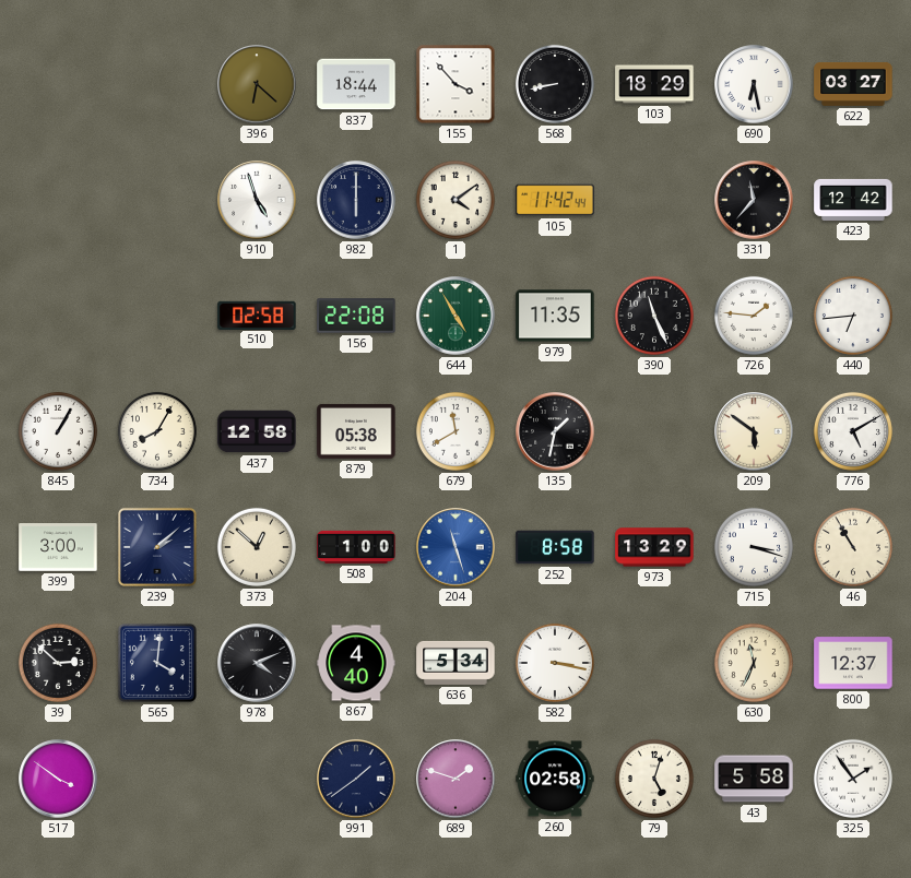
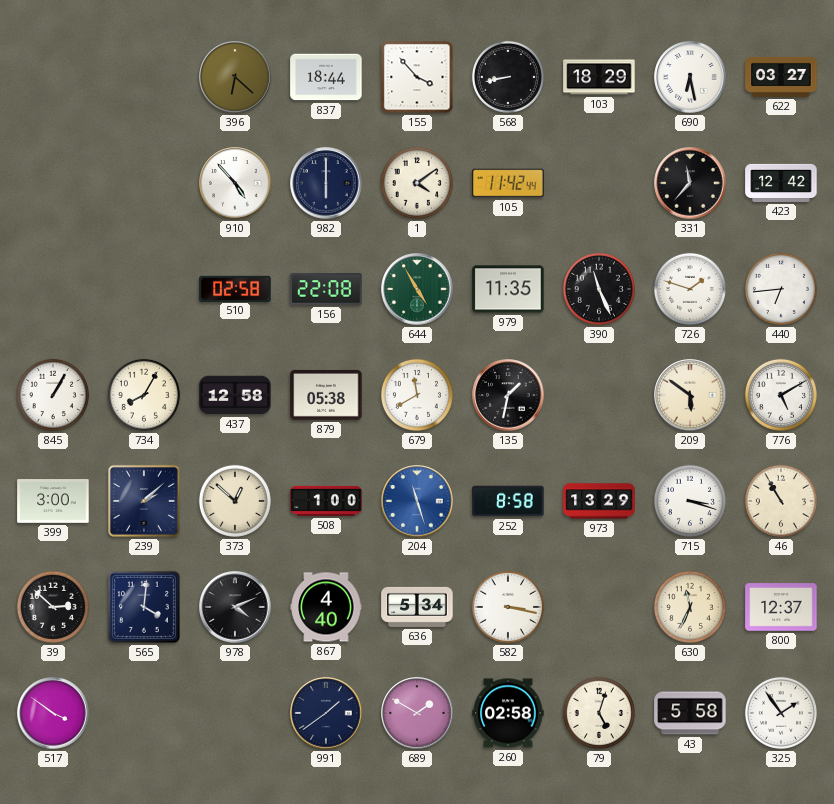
910: 4:57 -> 4:53 (235, 183)
726: 1:46 -> 1:48 (690, 289)
689: 1:48 -> 1:50 (417, 713)
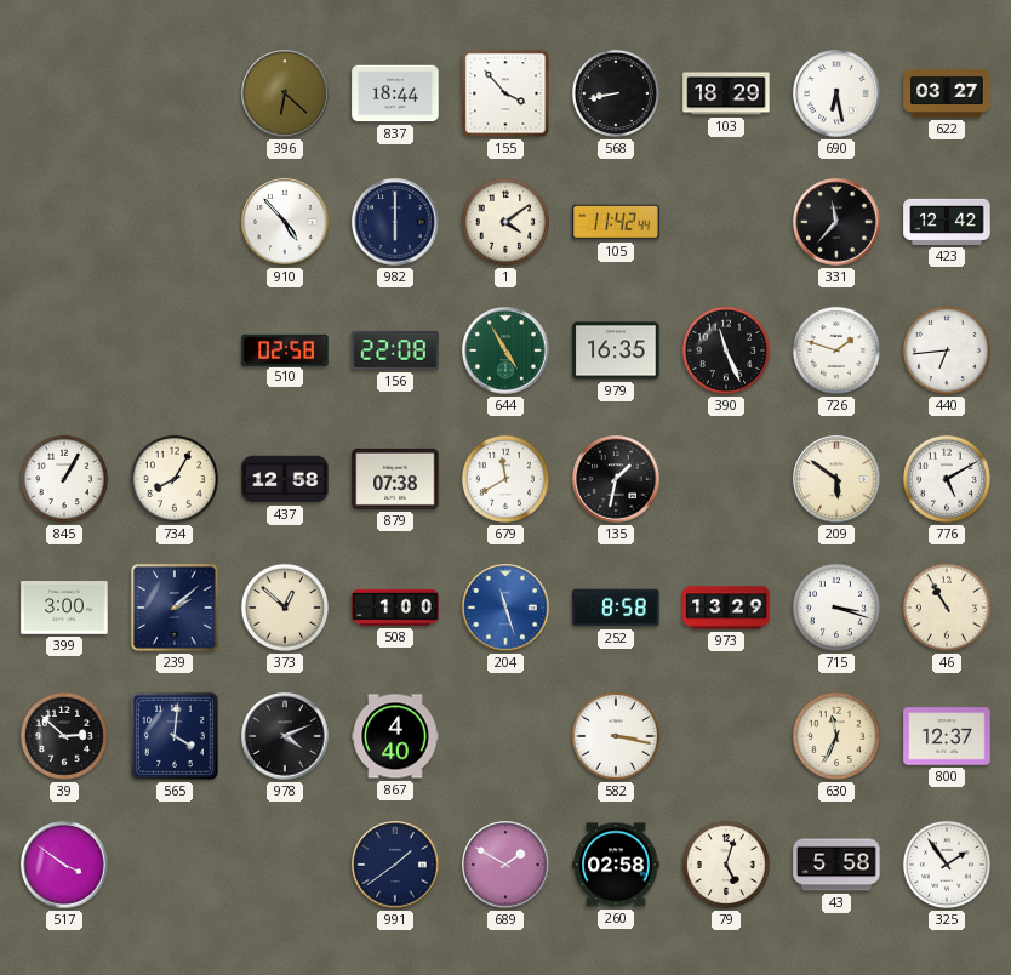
979: 11:35 -> 16:35 (616, 350)
879: 05:38 -> 07:38 (395, 479)
636: 5:34 -> none (417, 607)
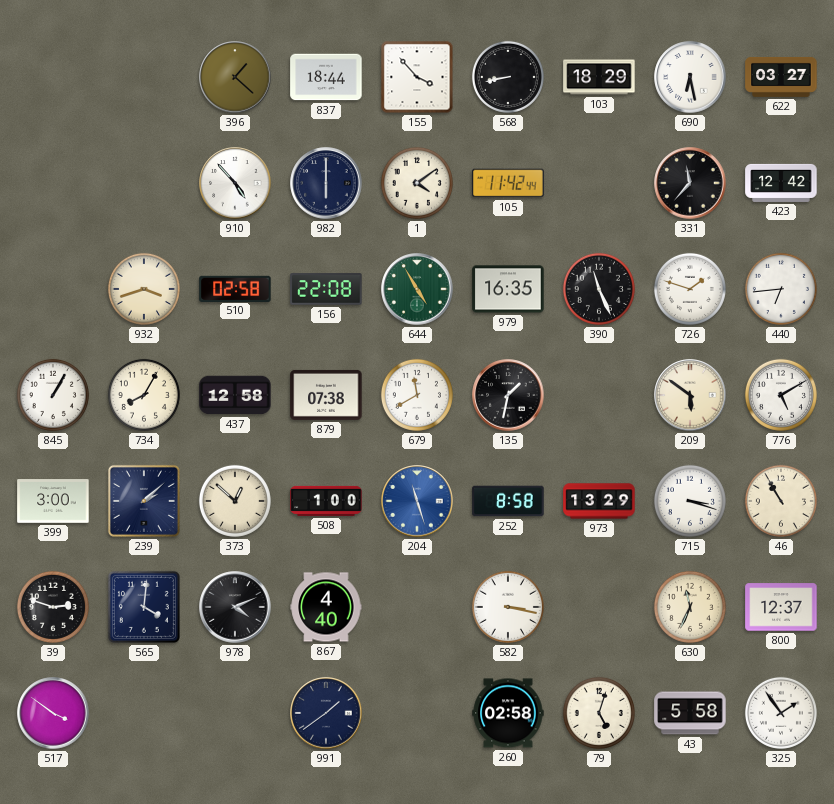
396: 6:22 -> 1:22 (235, 77)
932: none -> 3:42 (144, 289)
39: 2:52 -> 2:48 (53, 607)
689: 1:50 -> none (505, 865)
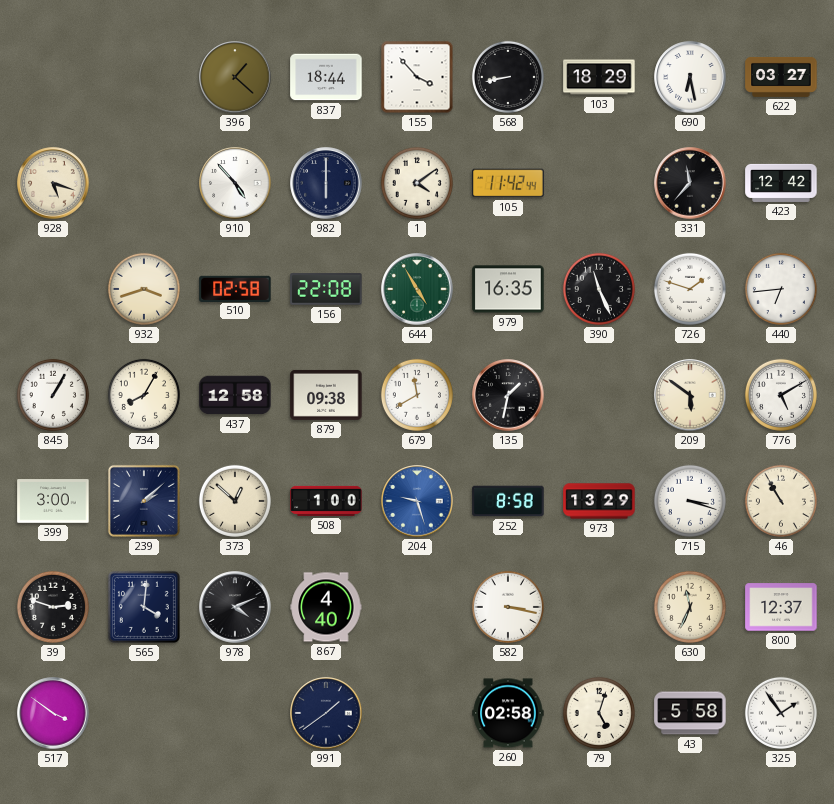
928: none -> 5:18 (53, 183)
879: 07:38 -> 09:38 (326, 395)
204: 11:27 -> 9:27 (417, 501)
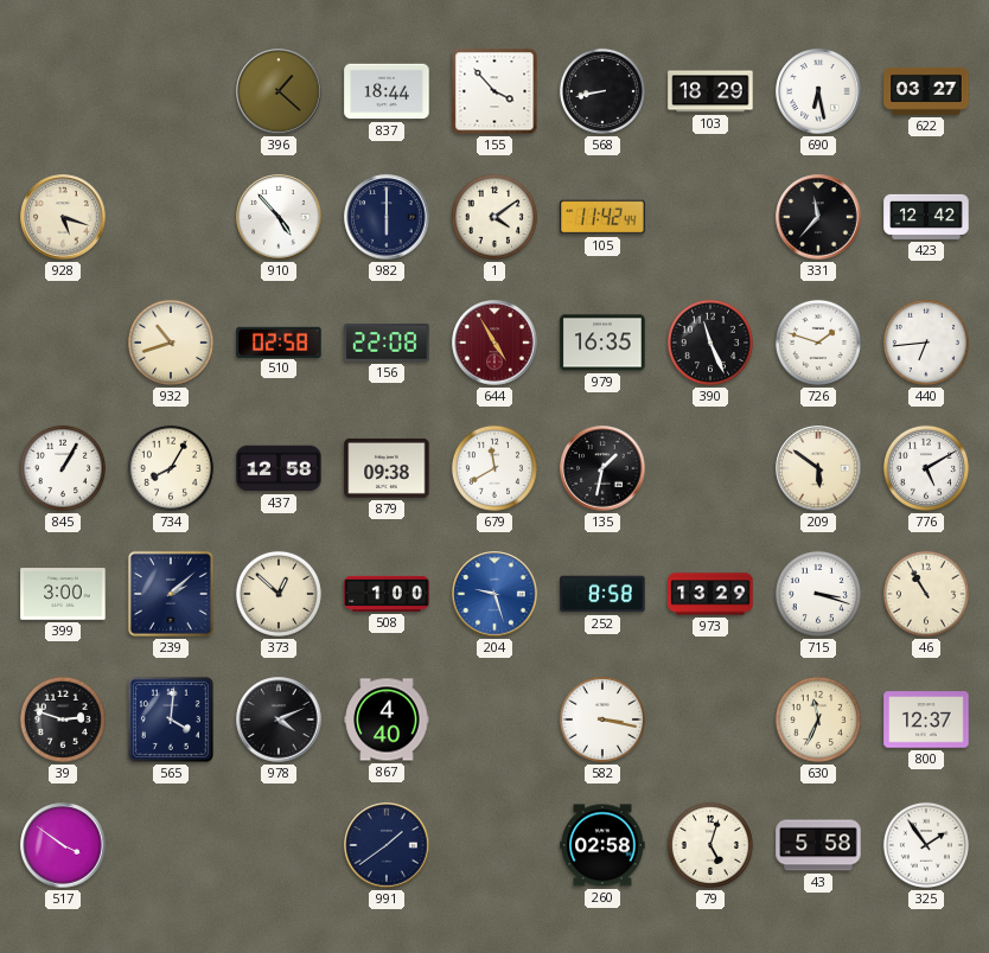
932: 3:42 -> 10:42 (171, 343)
644 dial: green -> burgundy (494, 343)
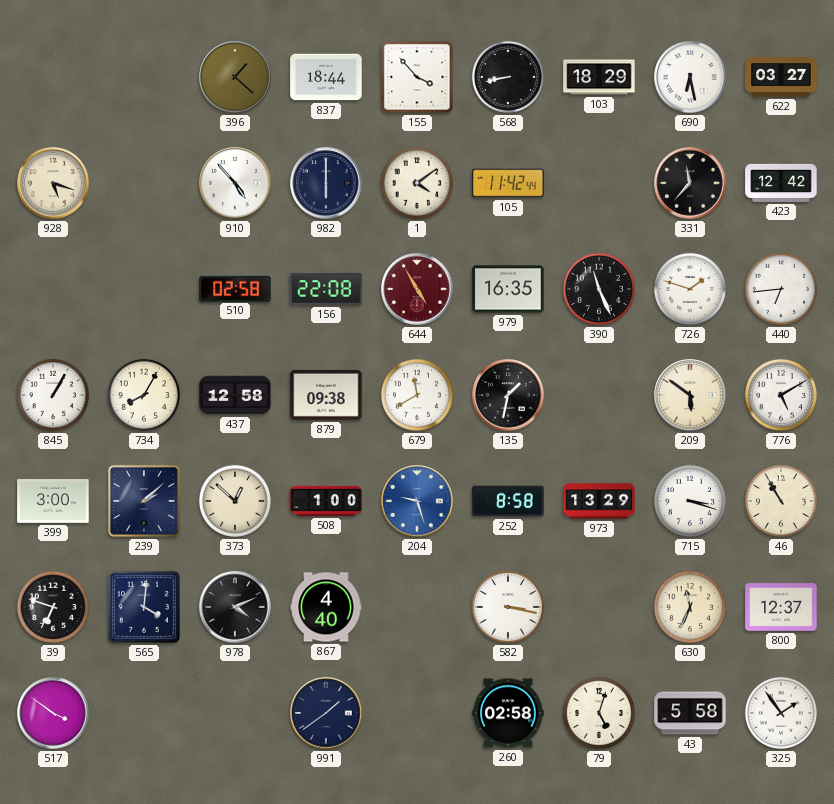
932: 10:42 -> none (171, 343)
39: 2:48 -> 6:48 (53, 607)
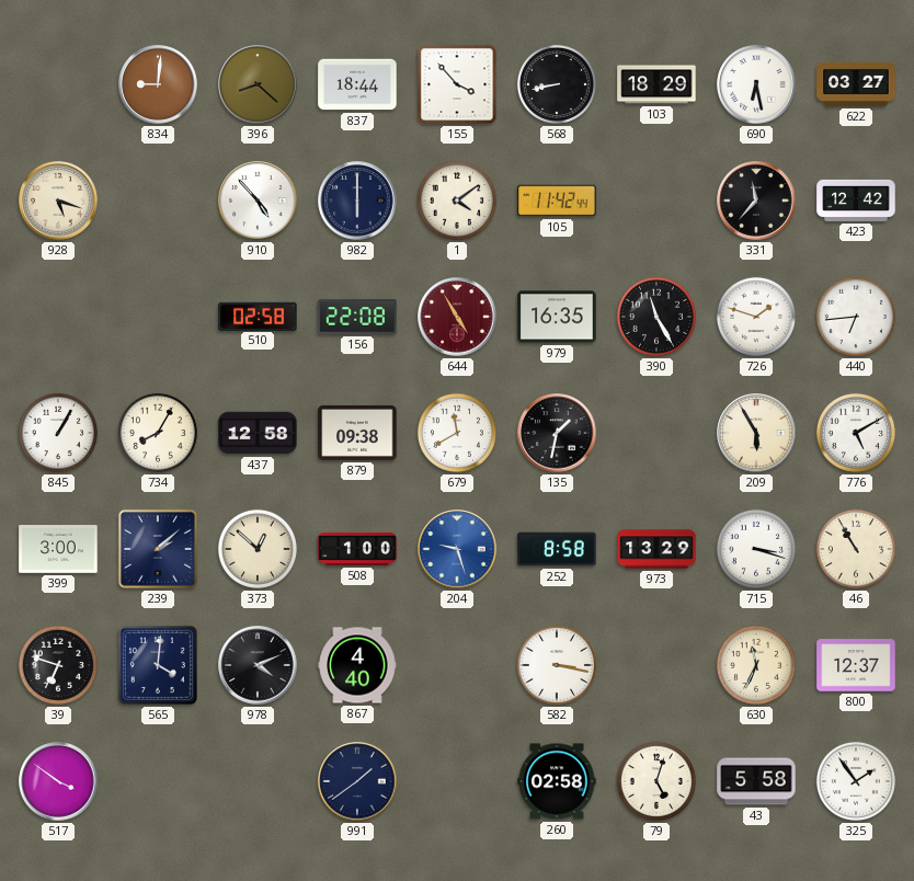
834: none -> 9:01 (158, 84)
396: 1:22 -> 8:22 (258, 84)
390: 11:26 -> 11:25 (656, 317)
209: 5:51 -> 5:55 (756, 433)
